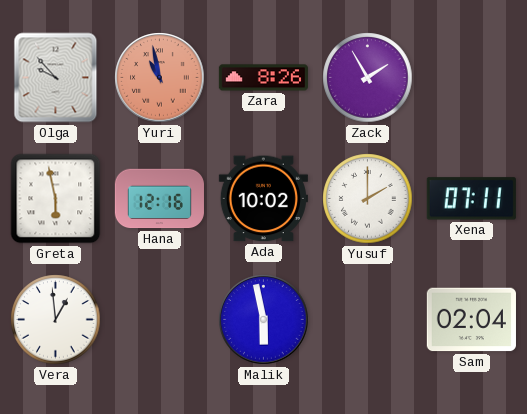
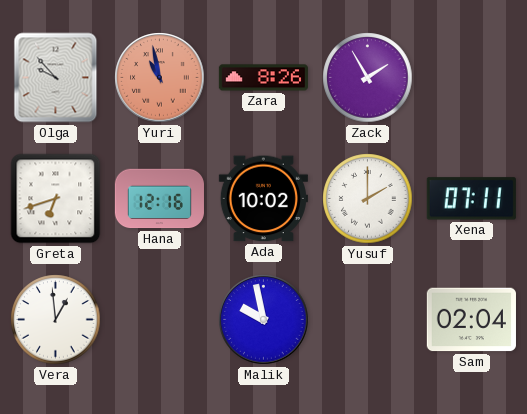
Greta: 5:58 -> 6:42 (56, 199)
Malik: 5:58 -> 9:58 (264, 320)
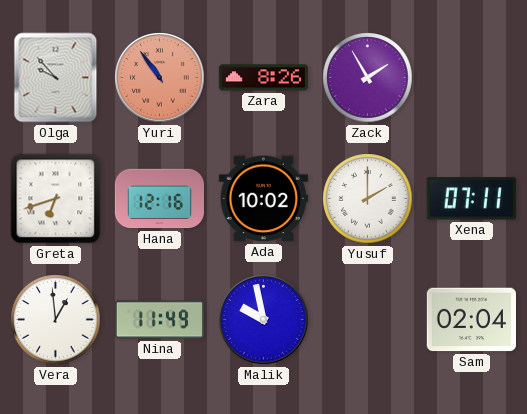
Yuri: 10:58 -> 10:54 (160, 78)
Nina: none -> 11:49 (159, 320)
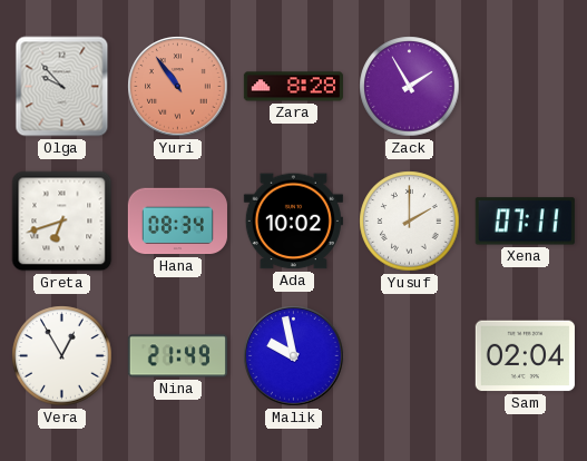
Zara: 8:26 -> 8:28 (293, 87)
Hana: 12:16 -> 08:34 (177, 222)
Vera: 12:59 -> 12:55 (62, 356)
Nina: 11:49 -> 21:49 (177, 356)
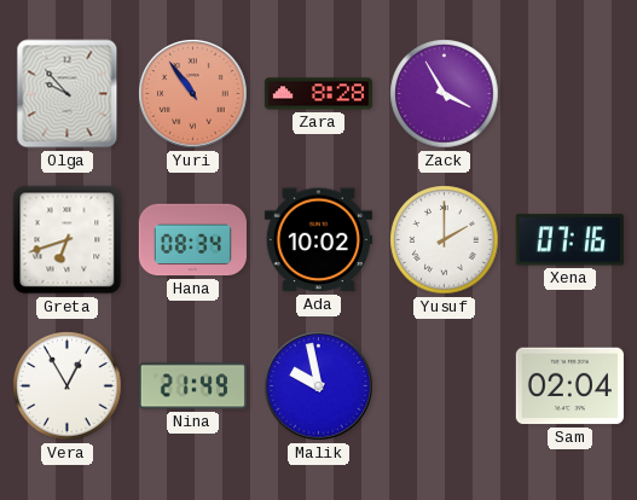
Zack: 1:55 -> 3:55 (445, 94)
Xena: 07:11 -> 07:16 (569, 240)
